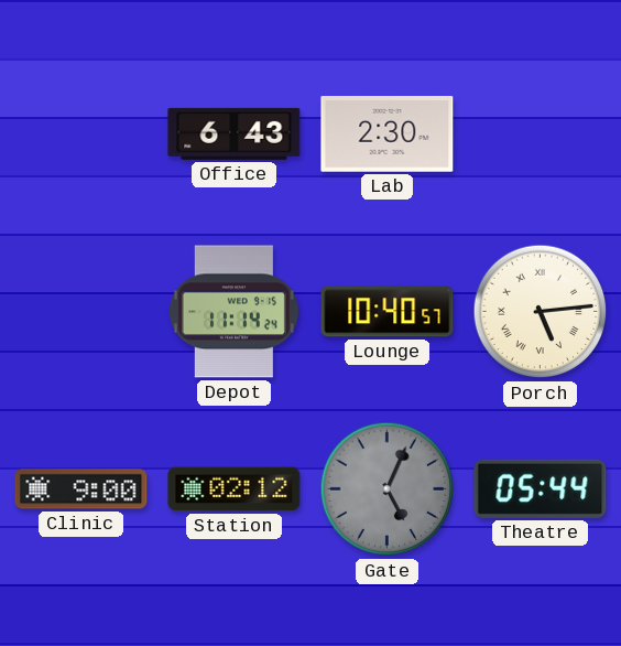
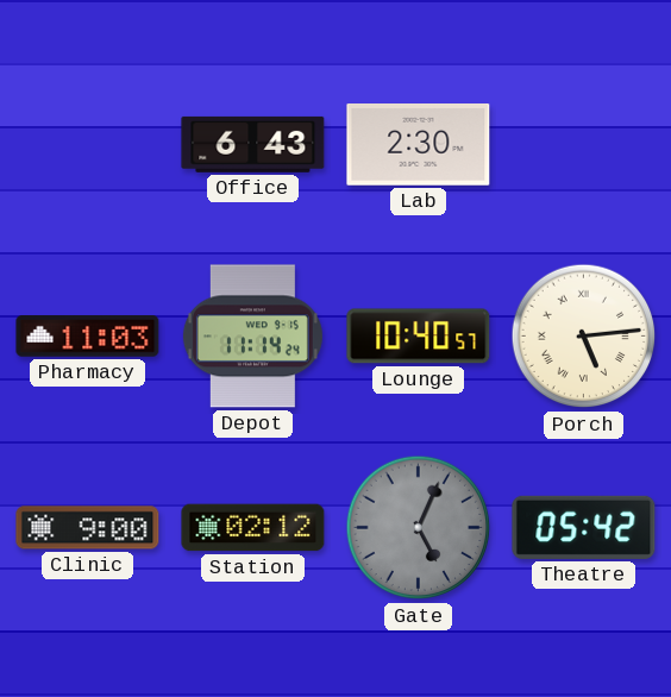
Pharmacy: none -> 11:03 (88, 337)
Theatre: 05:44 -> 05:42 (584, 527)
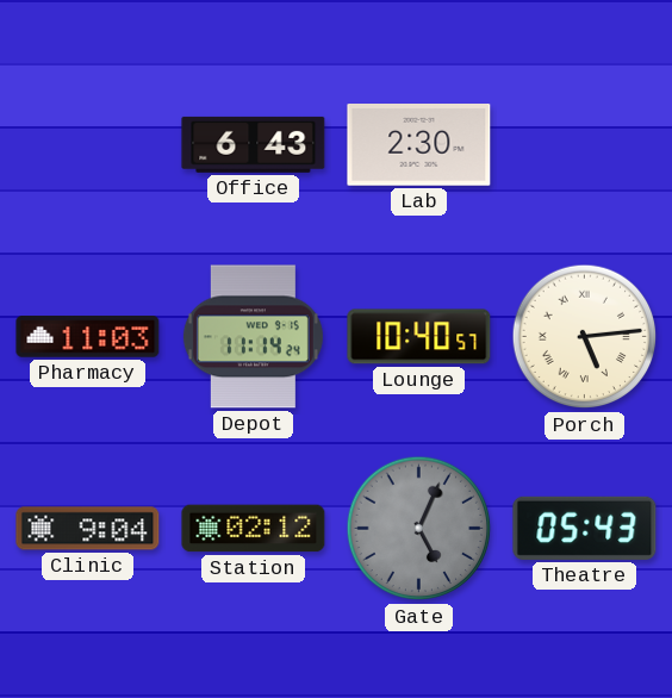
Clinic: 9:00 -> 9:04 (88, 529)
Theatre: 05:42 -> 05:43 (585, 528)
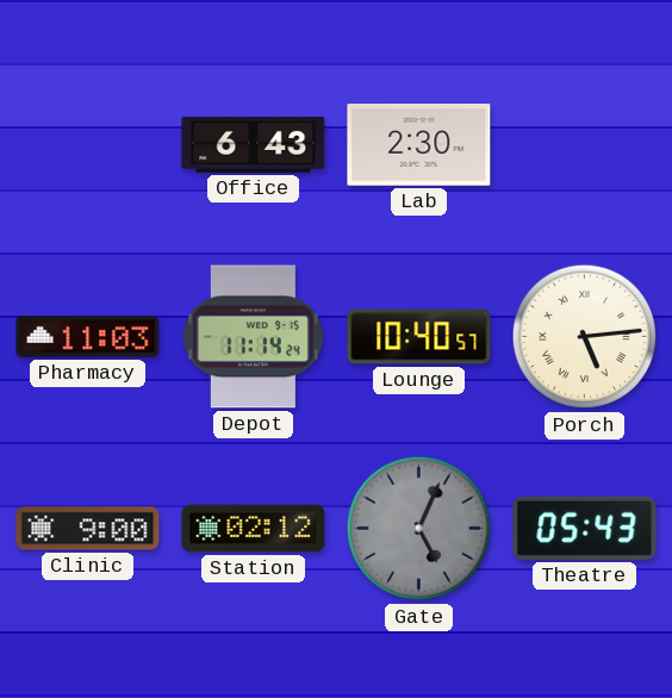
Clinic: 9:04 -> 9:00 (88, 529)
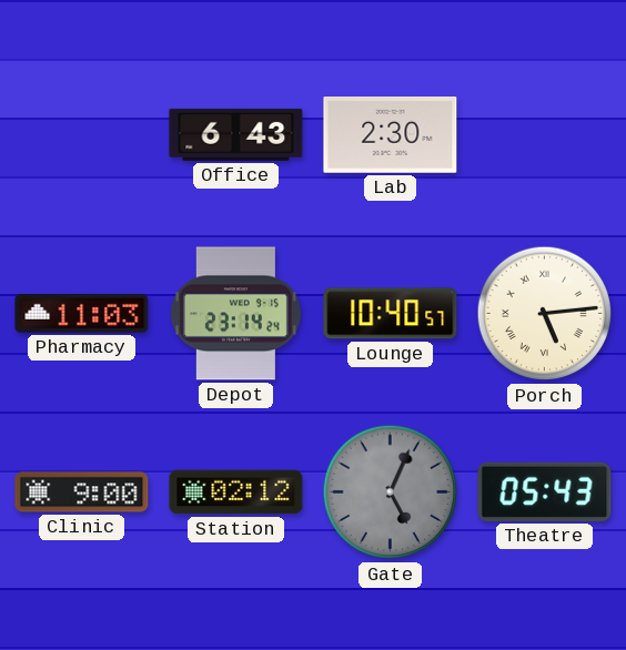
Depot: 11:14 -> 23:14 (235, 314)
